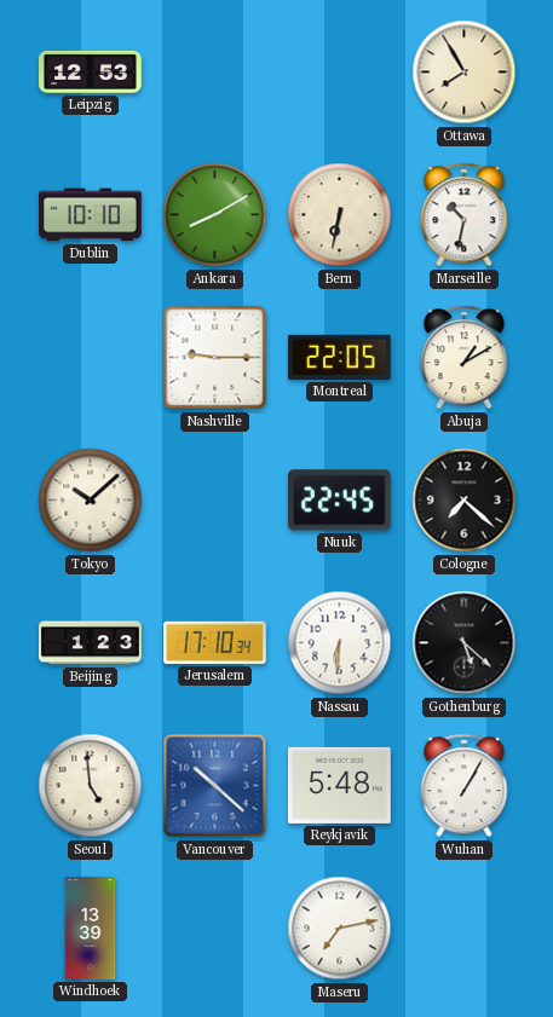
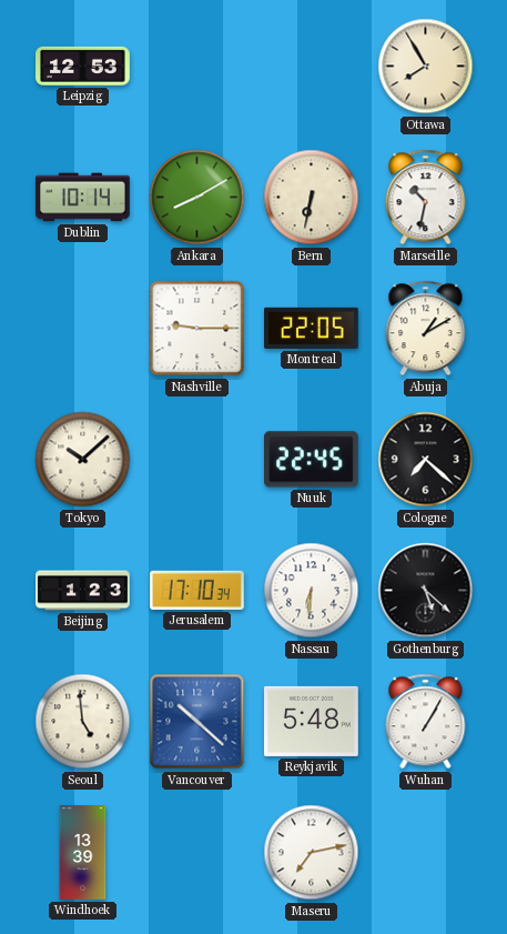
Dublin: 10:10 -> 10:14 (83, 198)
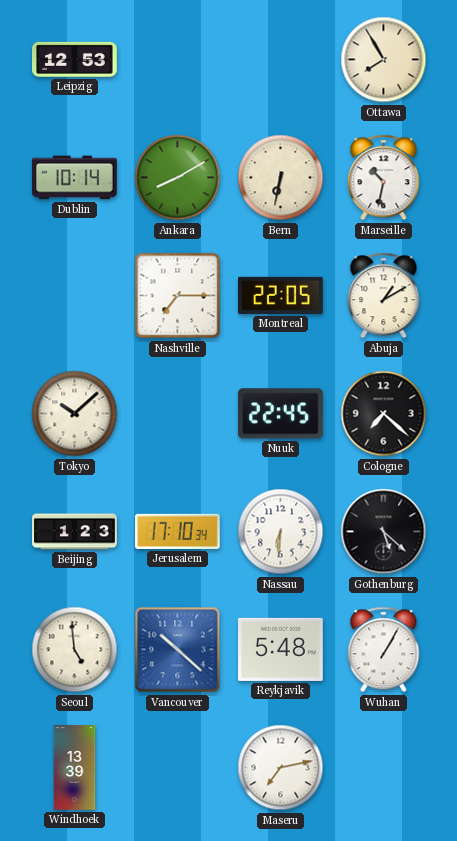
Nashville: 9:15 -> 7:15 (178, 296)
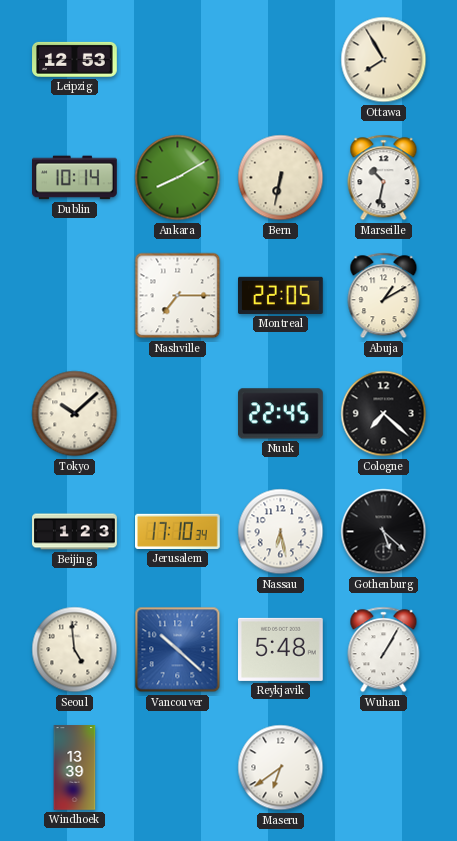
Nassau: 6:31 -> 6:28 (281, 532)
Maseru: 7:13 -> 6:39 (281, 768)
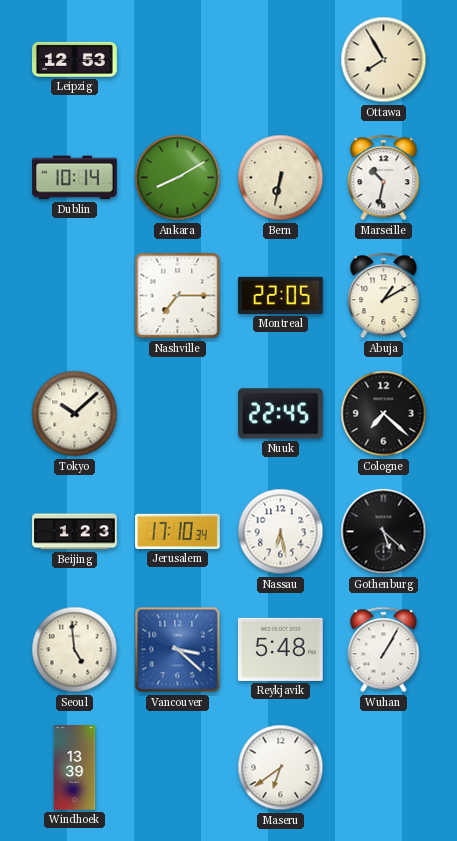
Vancouver: 10:22 -> 3:22 (178, 650)
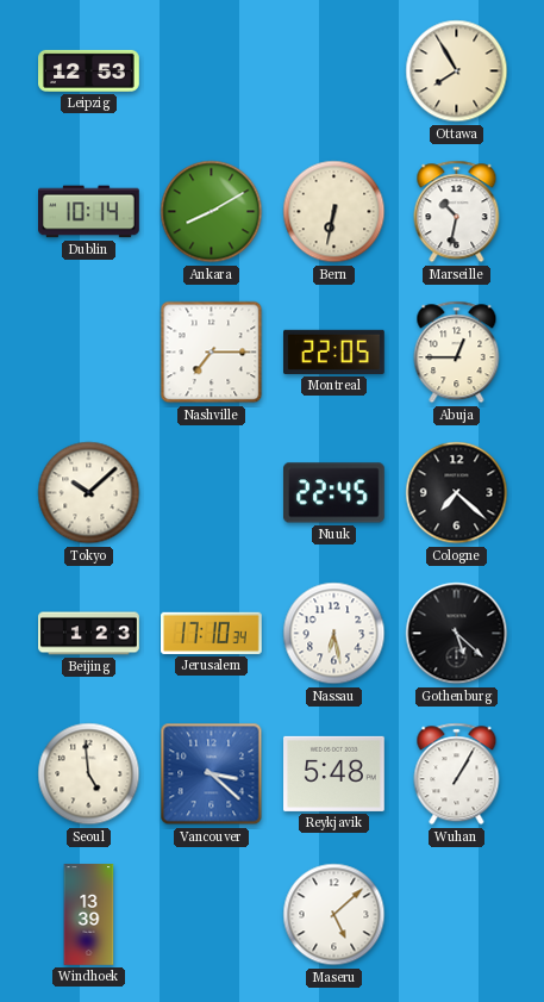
Abuja: 1:10 -> 12:45 (457, 353)
Maseru: 6:39 -> 5:08 (334, 915)
